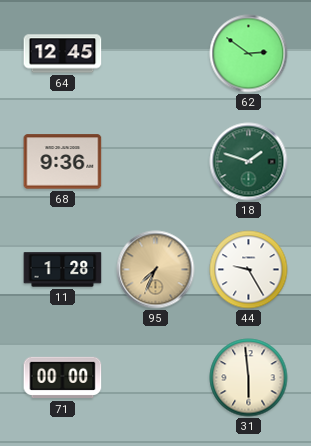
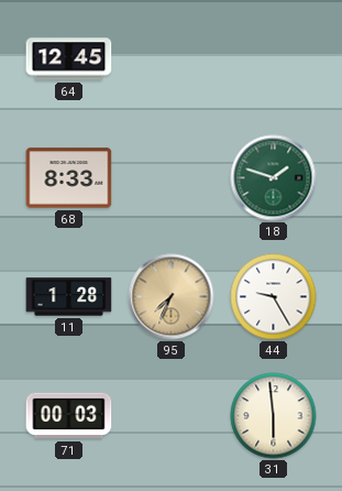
62: 2:51 -> none (249, 54)
68: 9:36 -> 8:33 (69, 178)
71: 00:00 -> 00:03 (69, 416)
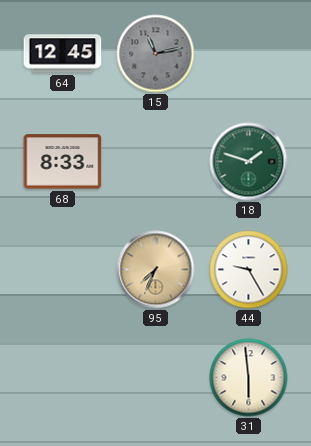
15: none -> 11:13 (156, 54)
11: 1:28 -> none (69, 297)
71: 00:03 -> none (69, 416)
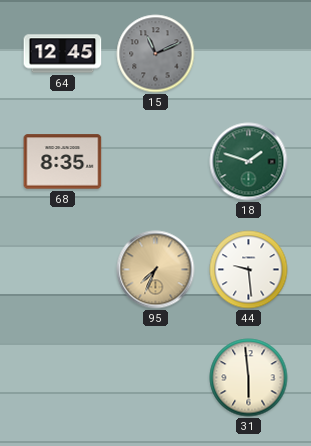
15: 11:13 -> 11:11 (156, 54)
68: 8:33 -> 8:35 (63, 162)
44: 9:25 -> 9:29 (249, 270)
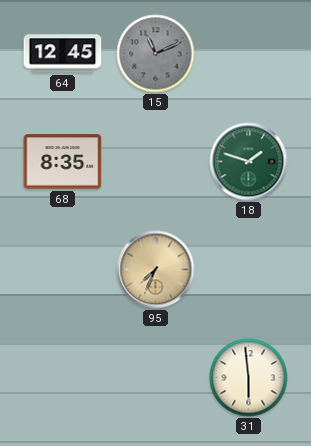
44: 9:29 -> none (249, 270)
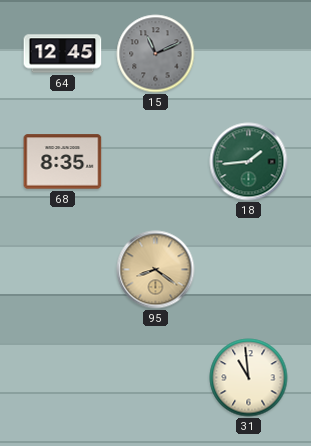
18: 1:48 -> 1:44 (249, 162)
95: 7:34 -> 8:21 (156, 270)
31: 5:59 -> 10:59 (249, 378)
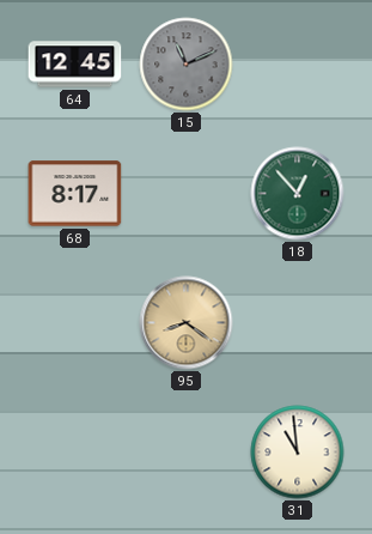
68: 8:35 -> 8:17 (75, 194)
18: 1:44 -> 12:53 (298, 194)
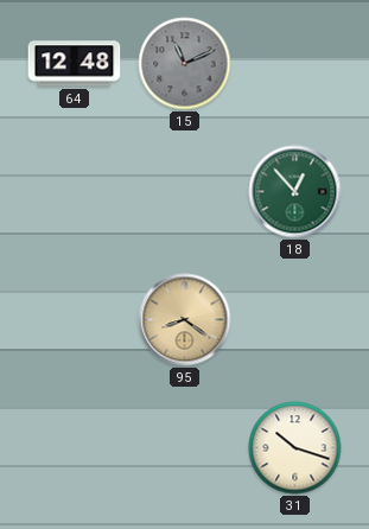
64: 12:45 -> 12:48 (75, 64)
68: 8:17 -> none (75, 194)
31: 10:59 -> 10:18 (295, 448)
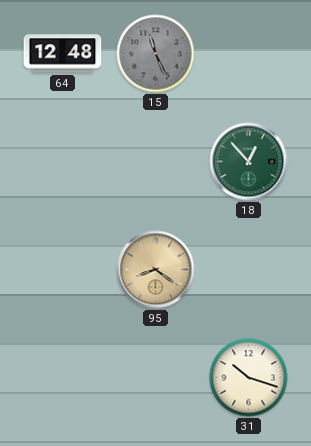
15: 11:11 -> 11:26 (156, 54)
